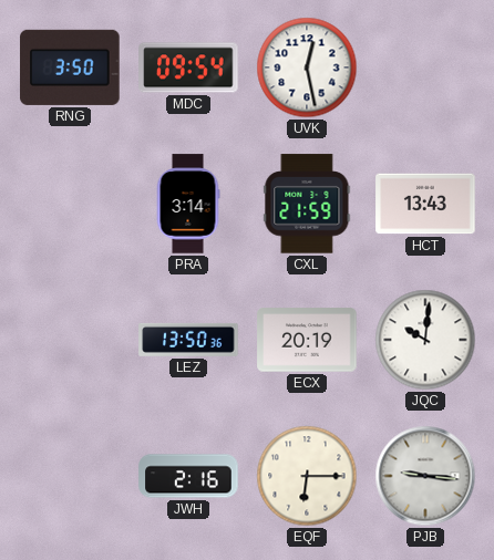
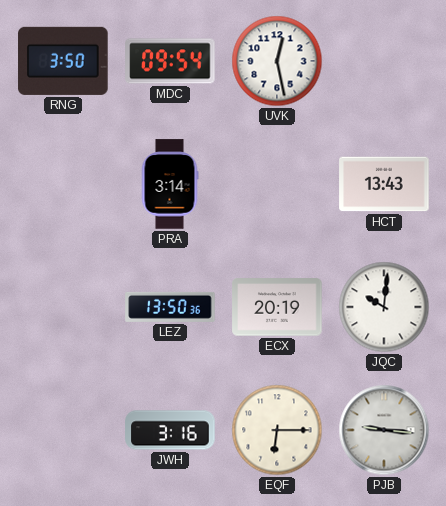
CXL: 21:59 -> none (307, 204)
JWH: 2:16 -> 3:16 (170, 430)
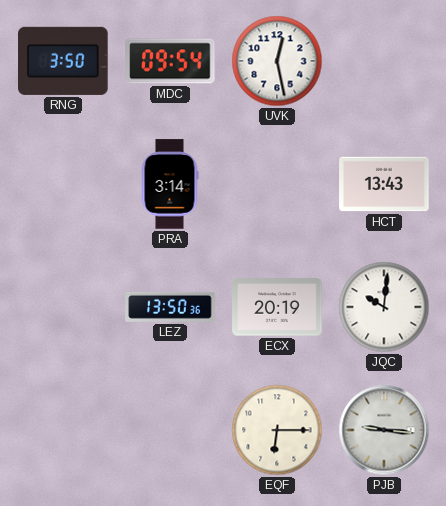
JWH: 3:16 -> none (170, 430)
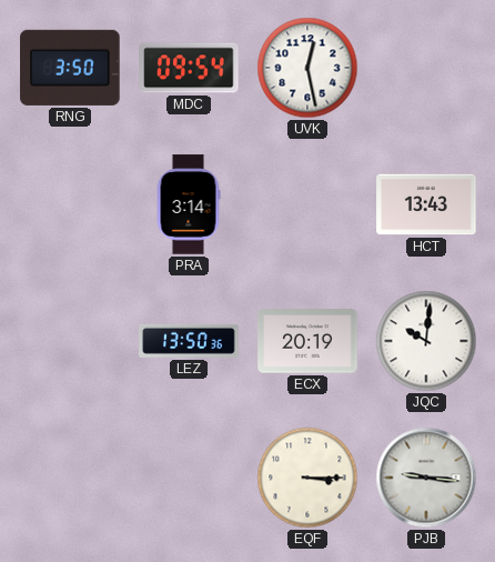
EQF: 6:15 -> 3:15 (307, 478)
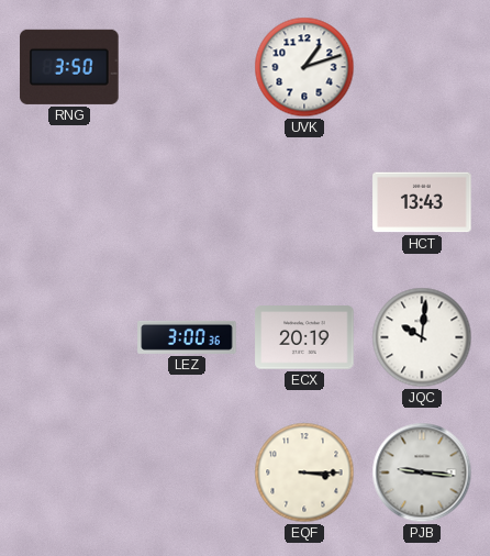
MDC: 09:54 -> none (189, 68)
UVK: 12:28 -> 1:12 (304, 67)
PRA: 3:14 -> none (189, 204)
LEZ: 13:50 -> 3:00 (187, 337)
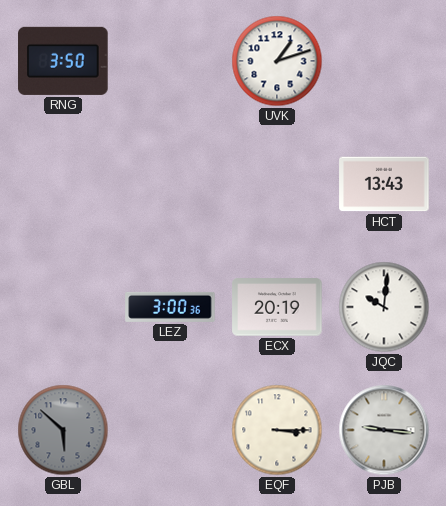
GBL: none -> 5:52 (63, 430)
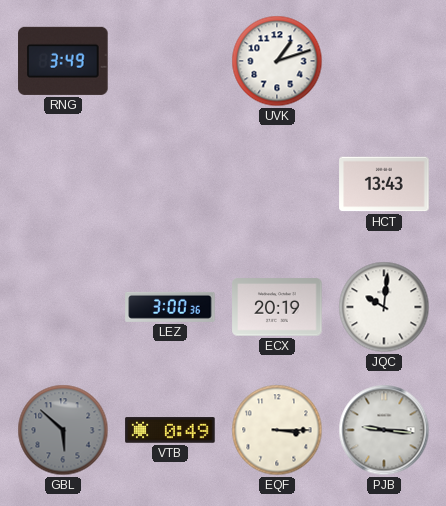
RNG: 3:50 -> 3:49 (63, 61)
VTB: none -> 0:49 (170, 430)
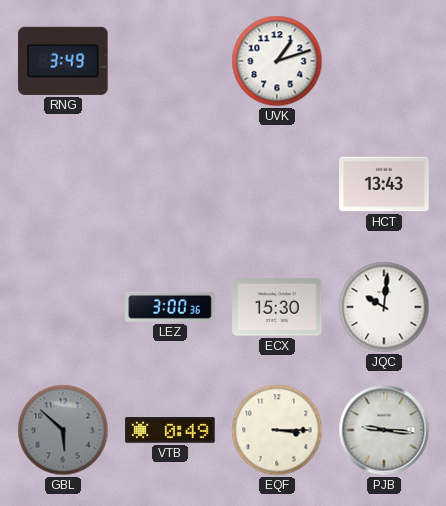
ECX: 20:19 -> 15:30 (277, 307)
